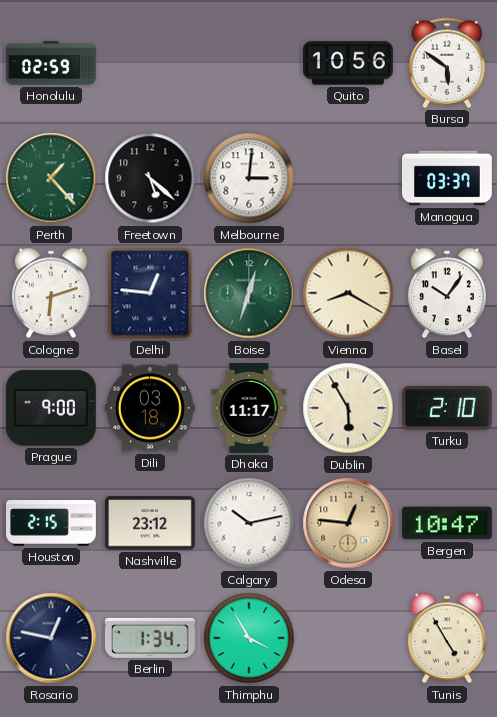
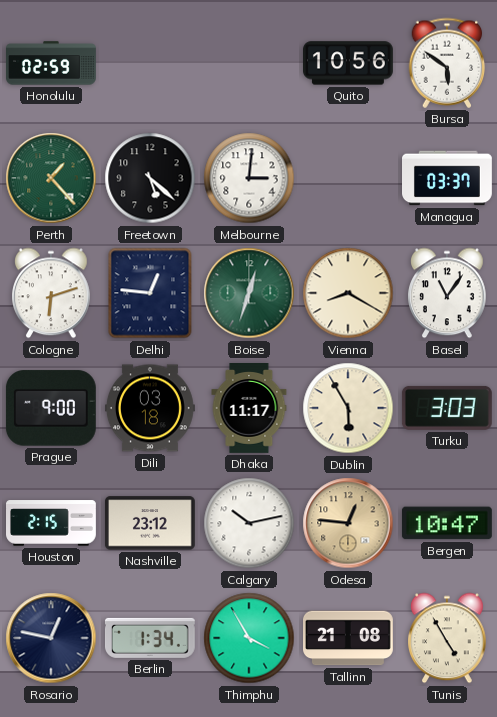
Basel: 10:06 -> 11:06 (448, 293)
Turku: 2:10 -> 3:03 (447, 408)
Tallinn: none -> 21:08 (349, 638)
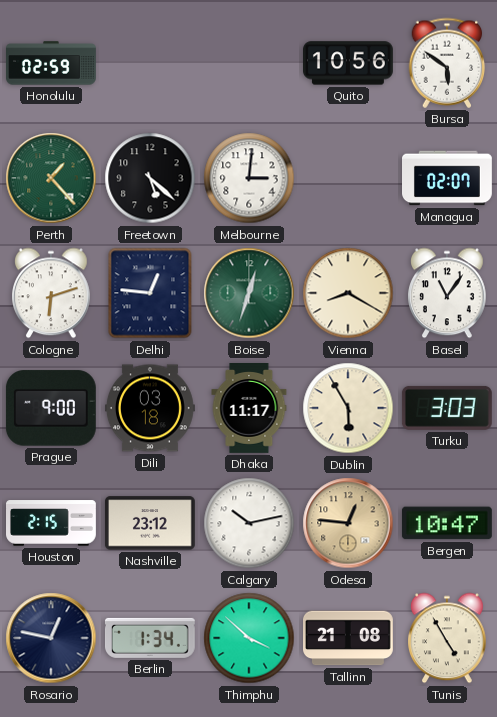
Managua: 03:37 -> 02:07 (448, 178)
Thimphu: 3:55 -> 3:52 (249, 638)
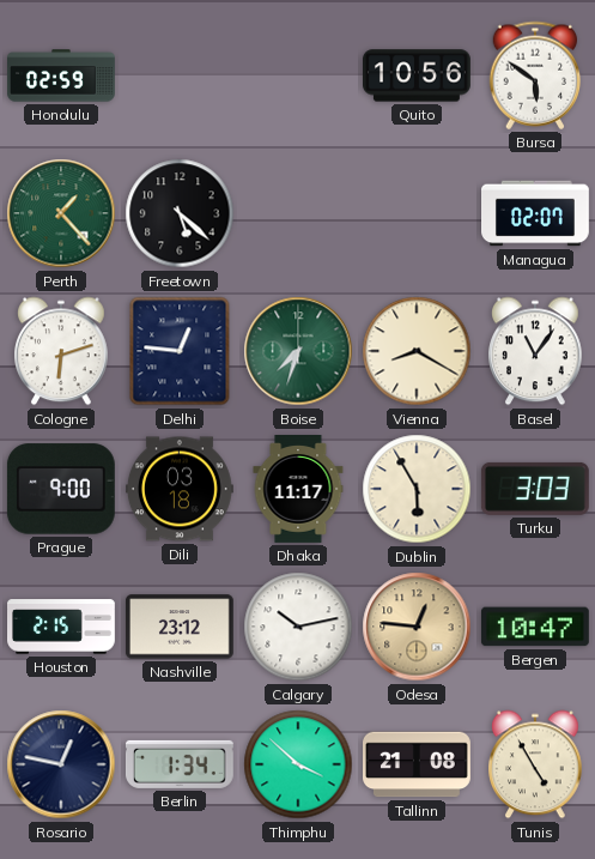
Melbourne: 3:01 -> none (249, 178)
Boise: 12:33 -> 7:33 (298, 351)
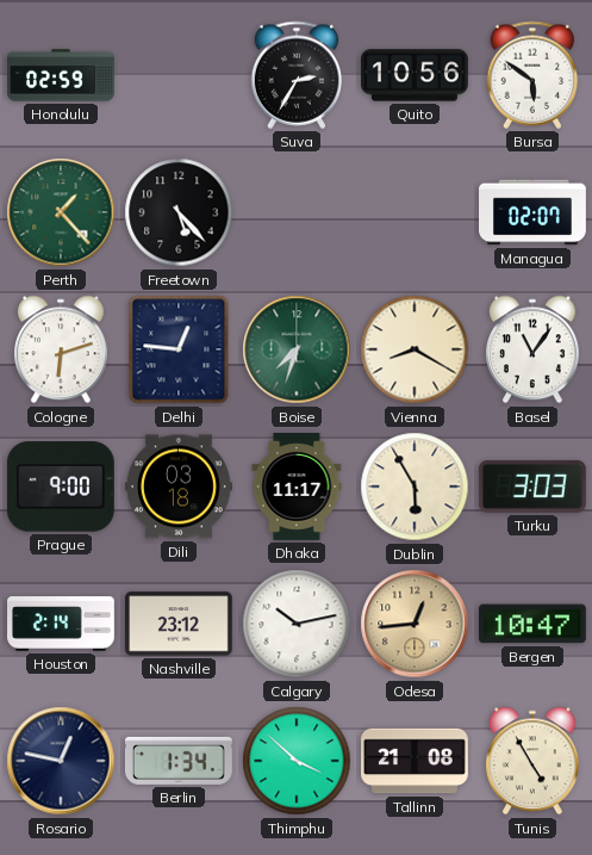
Suva: none -> 2:35 (297, 75)
Freetown: 5:22 -> 5:23 (179, 212)
Houston: 2:15 -> 2:14 (62, 624)
Odesa: 12:46 -> 12:44 (415, 624)
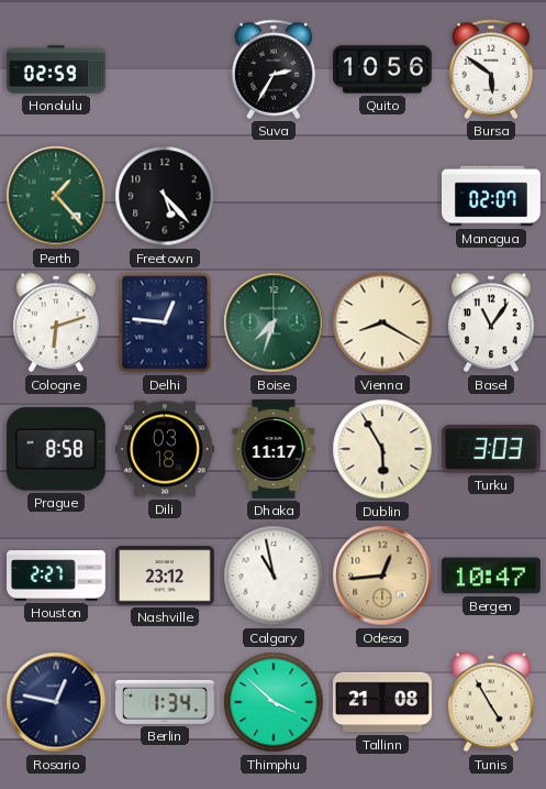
Prague: 9:00 -> 8:58 (56, 449)
Houston: 2:14 -> 2:27 (57, 576)
Calgary: 10:13 -> 10:58 (274, 576)
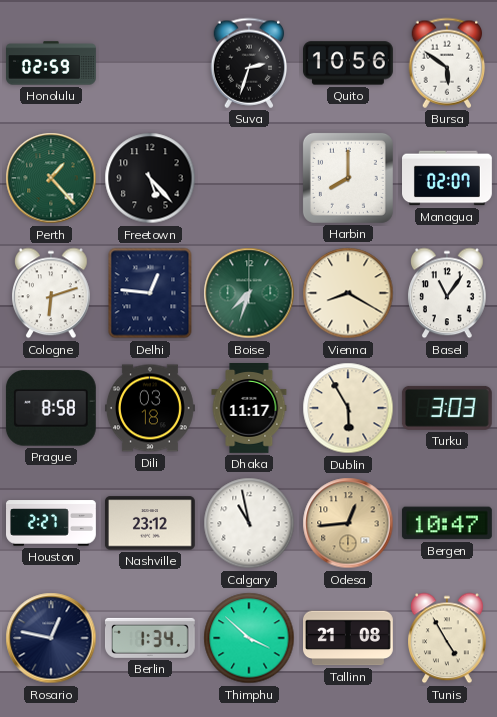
Suva: 2:35 -> 2:33 (249, 63)
Harbin: none -> 8:00 (348, 178)
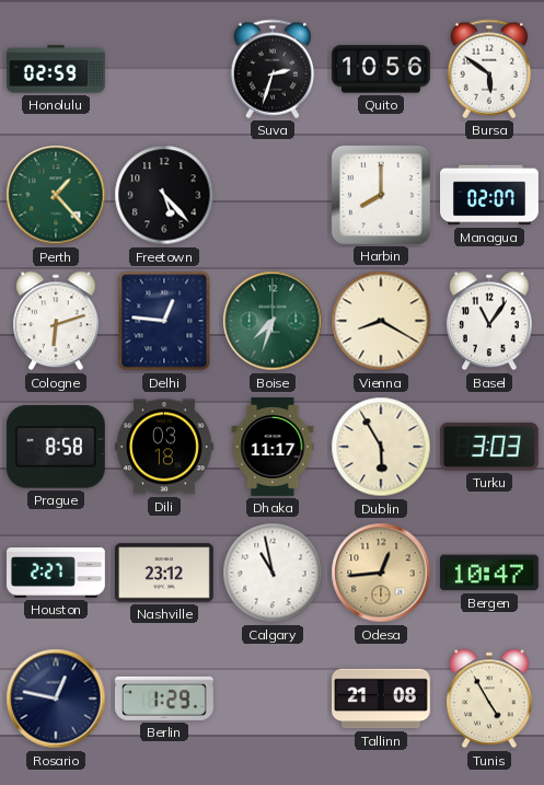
Berlin: 1:34 -> 1:29 (164, 699)
Thimphu: 3:52 -> none (249, 638)
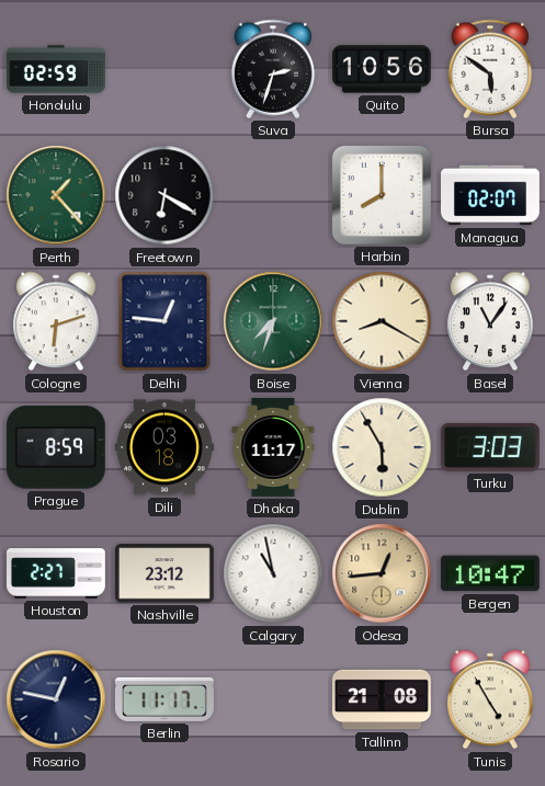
Freetown: 5:23 -> 6:20 (164, 195)
Prague: 8:58 -> 8:59 (56, 447)
Berlin: 1:29 -> 11:17 (164, 699)
